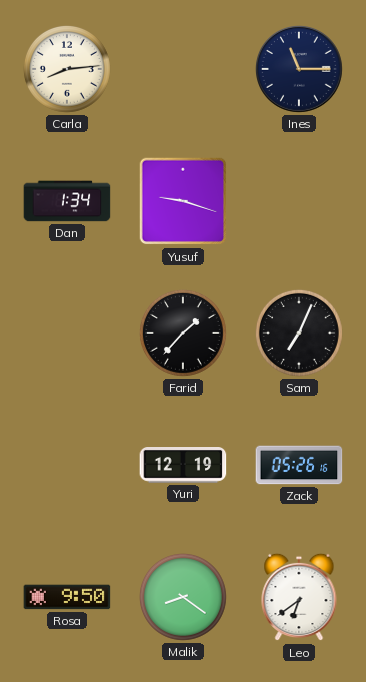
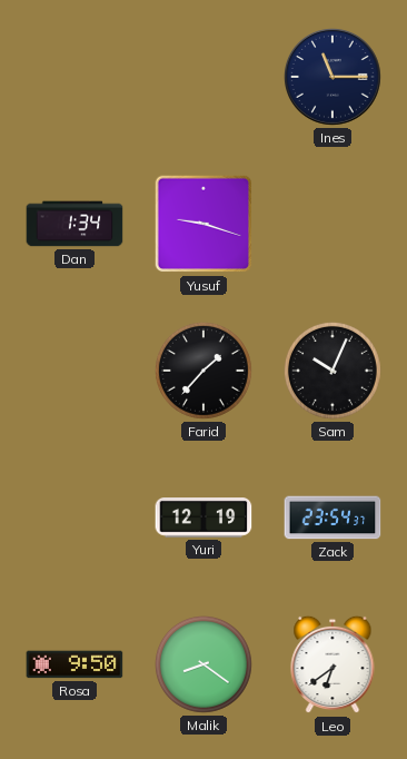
Carla: 8:14 -> none (67, 69)
Sam: 7:04 -> 10:04 (332, 371)
Zack: 05:26 -> 23:54 (332, 517)
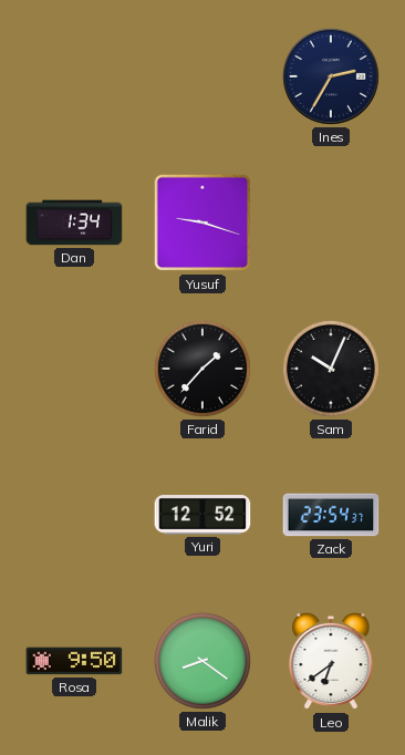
Ines: 11:15 -> 2:35 (332, 77)
Yuri: 12:19 -> 12:52 (202, 516)
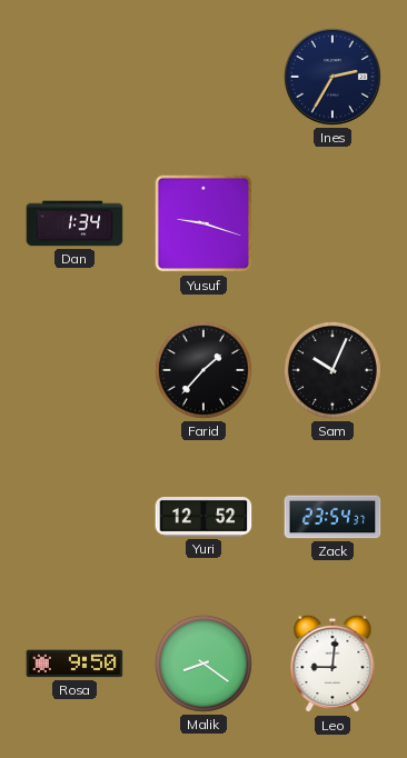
Leo: 6:39 -> 9:01 (332, 664)
